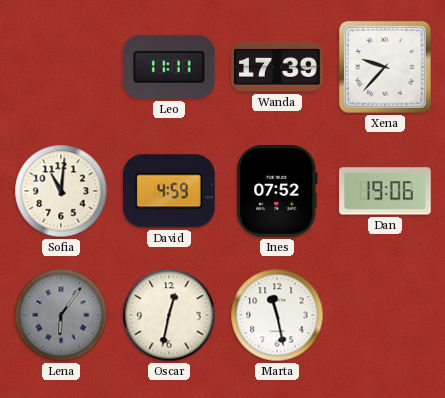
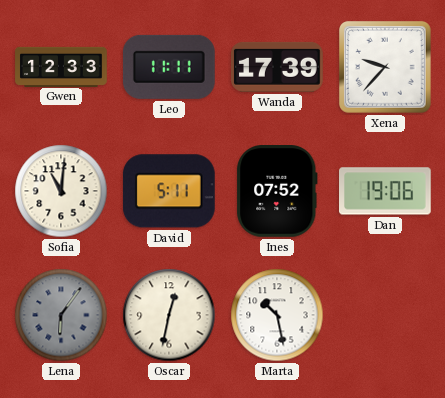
Gwen: none -> 12:33 (61, 66)
David: 4:59 -> 5:11 (169, 191)
Marta: 11:28 -> 10:28 (277, 315)
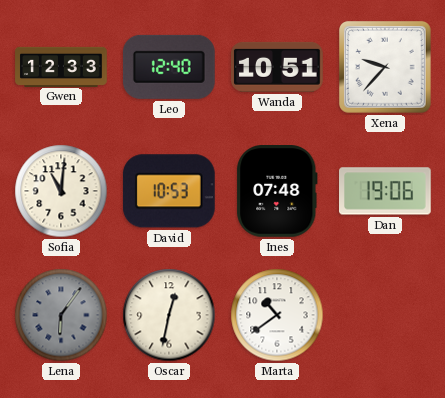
Leo: 11:11 -> 12:40 (169, 67)
Wanda: 17:39 -> 10:51 (277, 67)
David: 5:11 -> 10:53 (169, 191)
Ines: 07:52 -> 07:48 (277, 192)
Marta: 10:28 -> 10:39 (277, 315)
